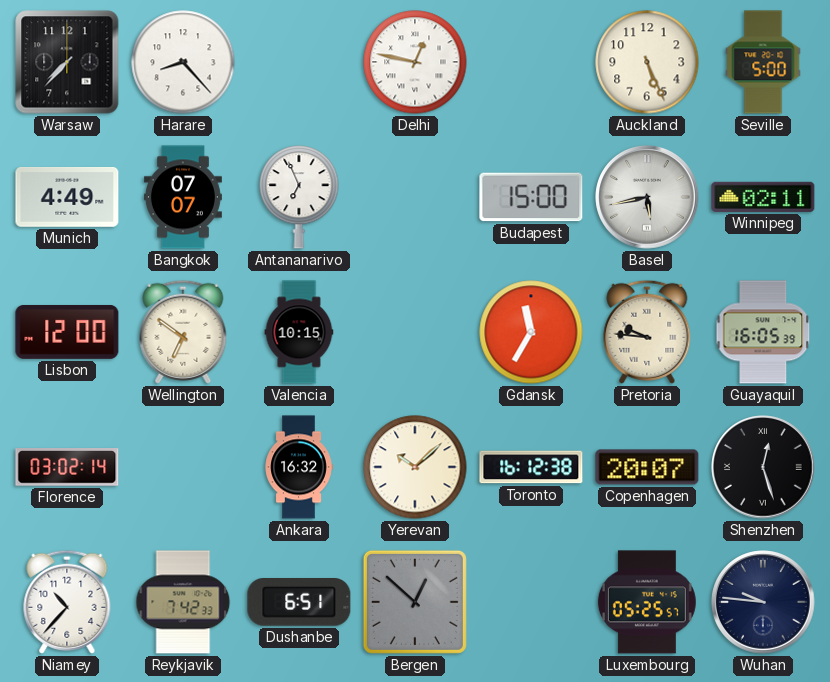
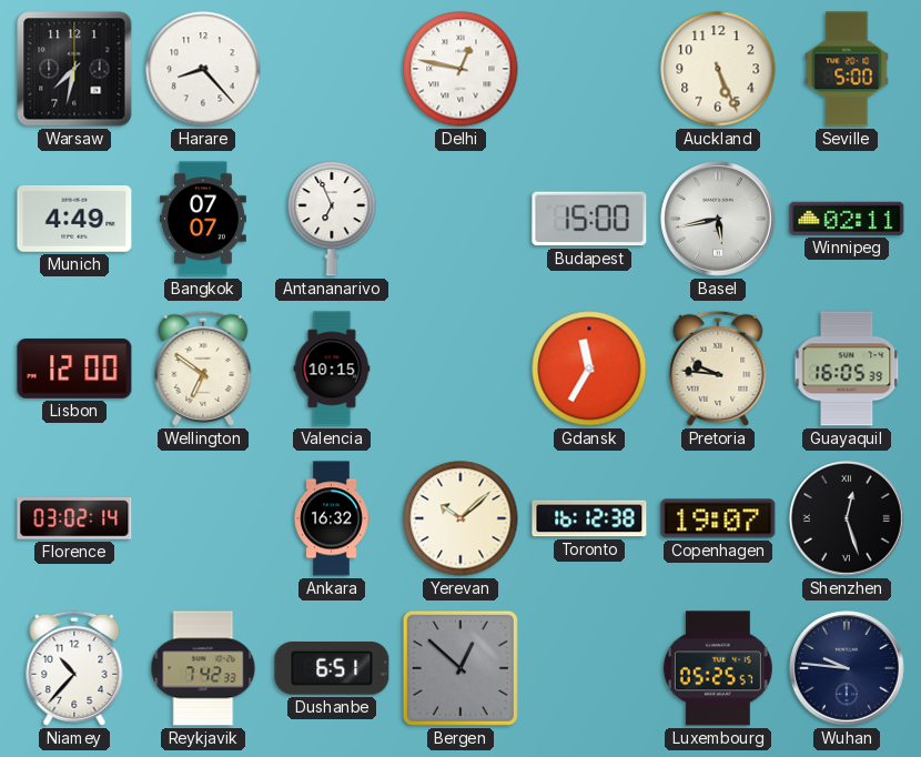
Warsaw: 7:37 -> 7:32 (74, 69)
Copenhagen: 20:07 -> 19:07 (718, 518)
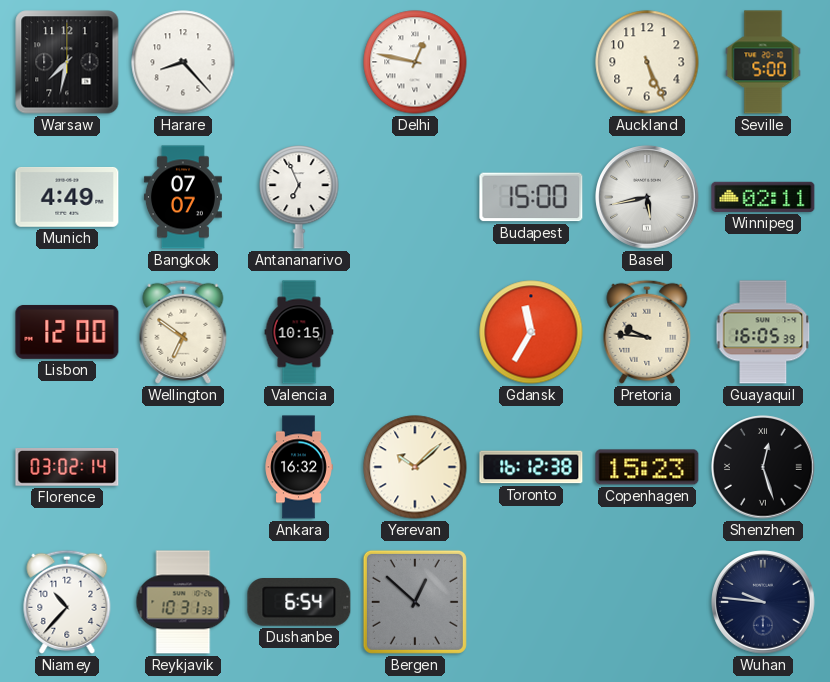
Copenhagen: 19:07 -> 15:23 (647, 467)
Reykjavik: 7:42 -> 10:31 (183, 602)
Dushanbe: 6:51 -> 6:54 (299, 603)
Luxembourg: 05:25 -> none (718, 668)
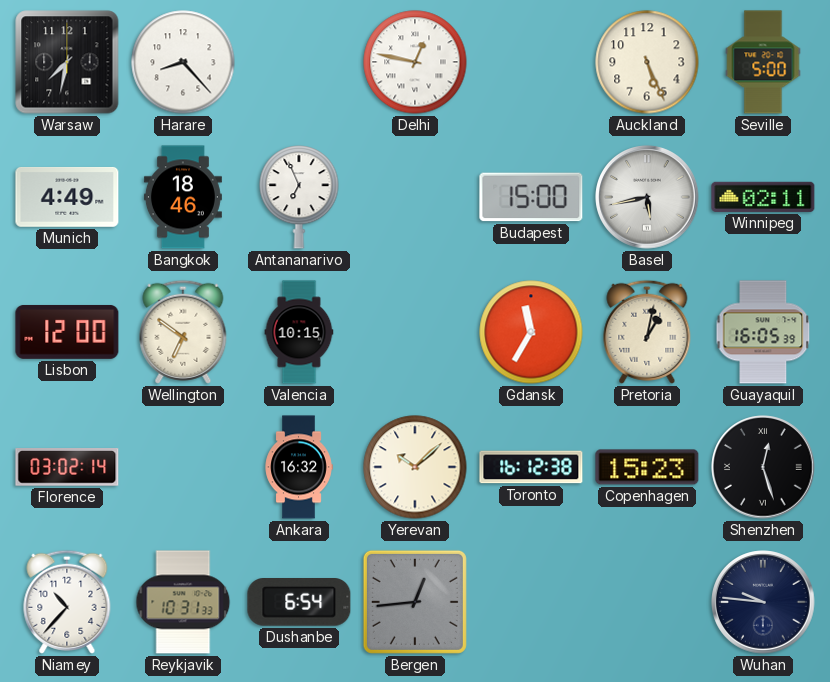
Bangkok: 07:07 -> 18:46 (183, 197)
Pretoria: 9:46 -> 1:02 (647, 332)
Bergen: 12:52 -> 12:44 (415, 602)
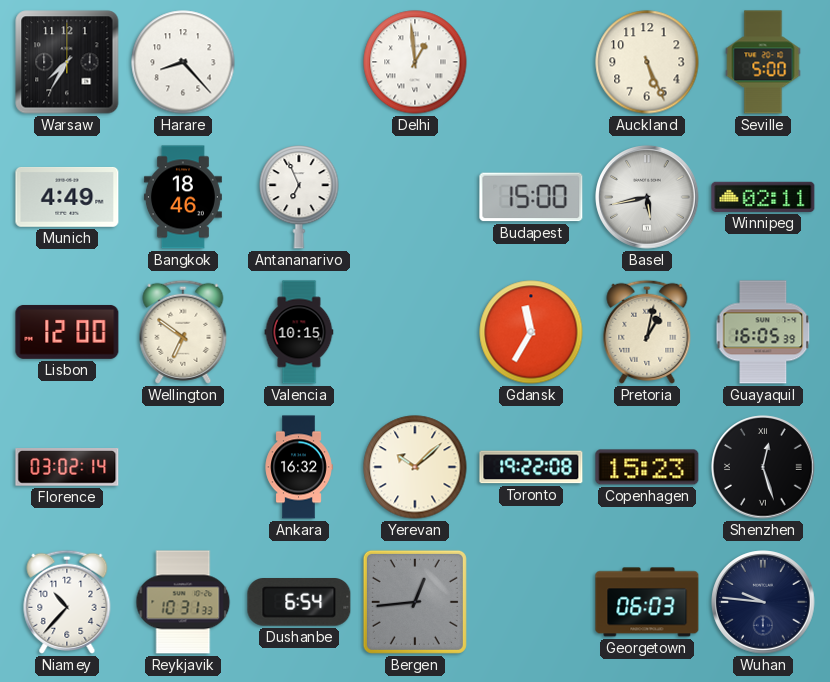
Warsaw: 7:32 -> 7:35 (67, 62)
Delhi: 12:47 -> 12:59 (415, 62)
Toronto: 16:12 -> 19:22 (531, 467)
Georgetown: none -> 06:03 (647, 602)
